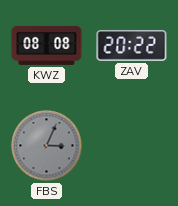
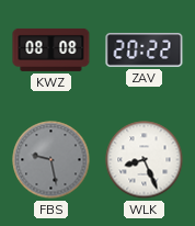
FBS: 3:04 -> 9:28 (51, 160)
WLK: none -> 8:26 (145, 160)
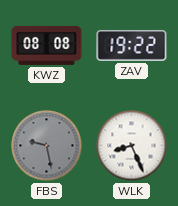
ZAV: 20:22 -> 19:22 (132, 45)
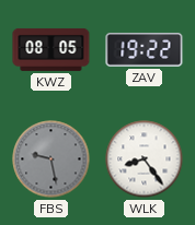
KWZ: 08:08 -> 08:05 (51, 49)
WLK: 8:26 -> 8:24 (145, 159)
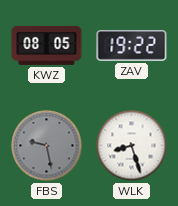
WLK: 8:24 -> 8:27 (132, 146)
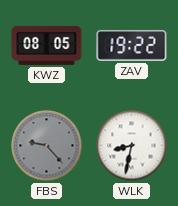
FBS: 9:28 -> 9:23 (47, 146)
WLK: 8:27 -> 8:32 (132, 146)
